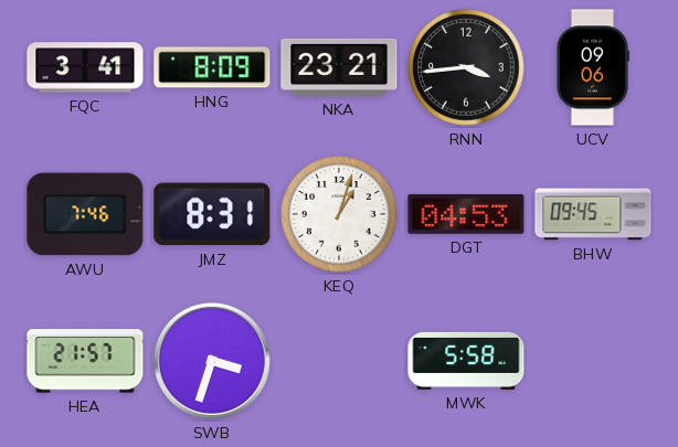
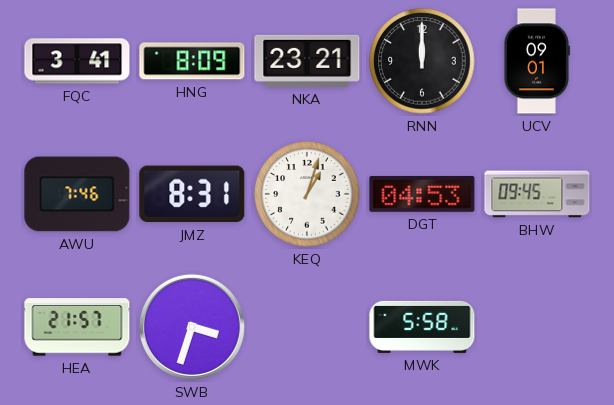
RNN: 3:44 -> 12:00 (422, 61)
UCV: 09:06 -> 09:01 (536, 61)
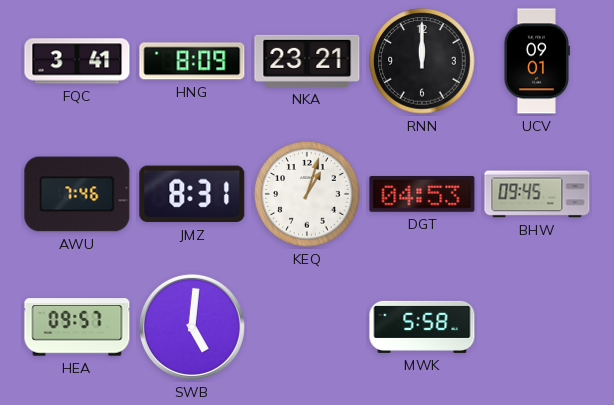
HEA: 21:57 -> 09:57 (77, 327)
SWB: 3:33 -> 5:01 (192, 327)
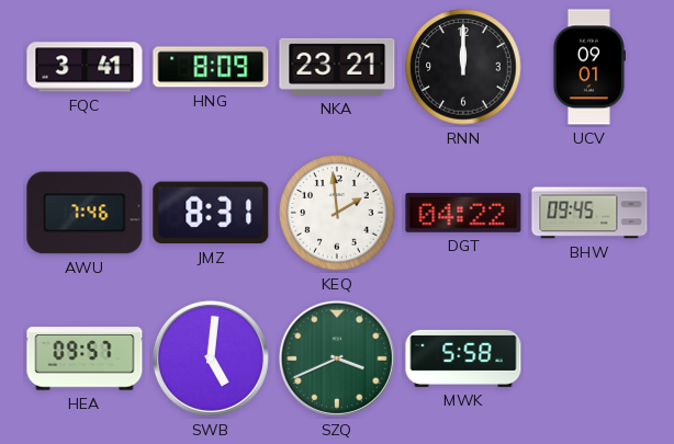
KEQ: 1:03 -> 1:59 (337, 213)
DGT: 04:53 -> 04:22 (463, 213)
SZQ: none -> 3:41 (337, 358)
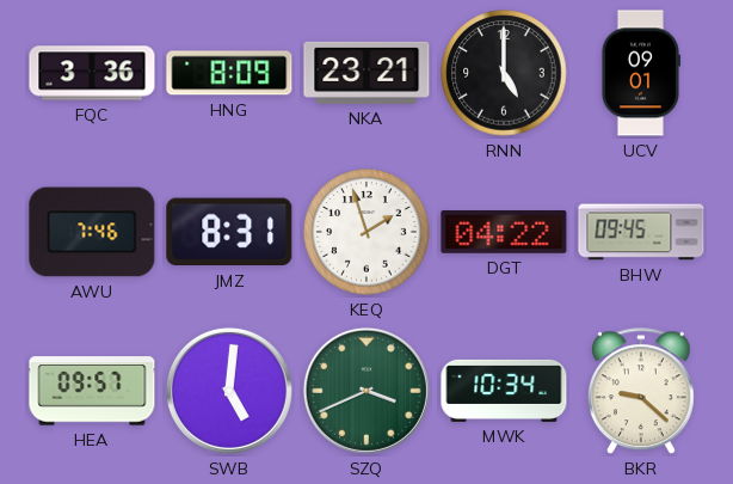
FQC: 3:41 -> 3:36 (92, 73)
RNN: 12:00 -> 5:00 (504, 73)
KEQ: 1:59 -> 1:57 (366, 232)
MWK: 5:58 -> 10:34 (504, 391)
BKR: none -> 9:22 (641, 392)
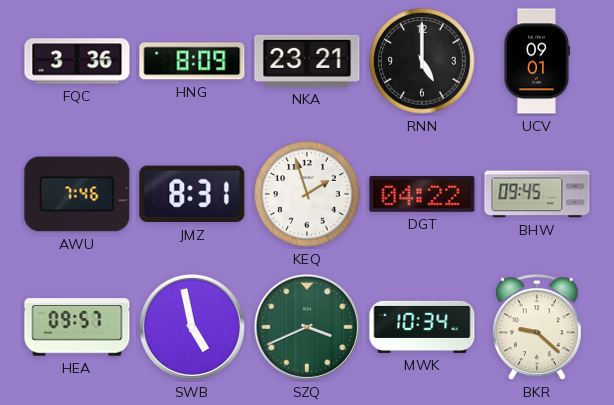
SWB: 5:01 -> 4:58 (192, 327)
